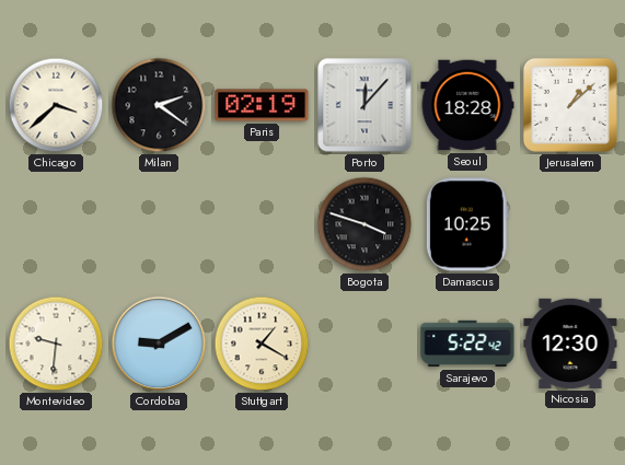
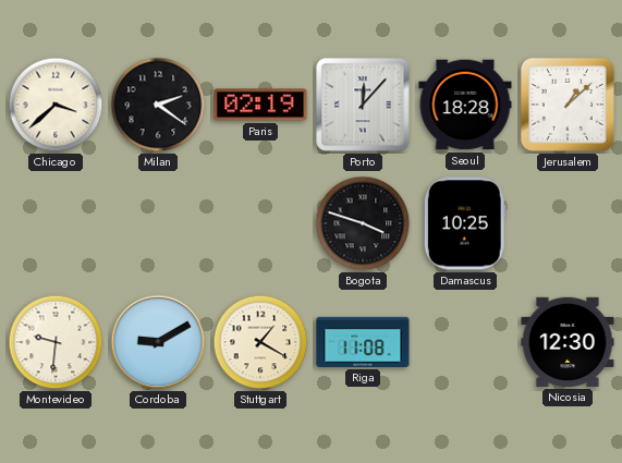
Riga: none -> 11:08 (363, 342)
Sarajevo: 5:22 -> none (467, 344)
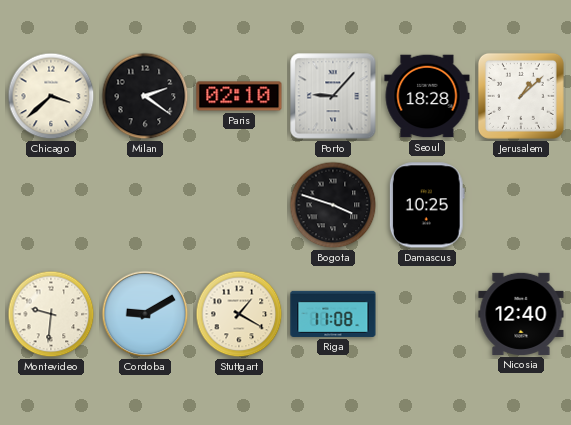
Paris: 02:19 -> 02:10 (239, 96)
Porto: 12:07 -> 9:07 (333, 96)
Nicosia: 12:30 -> 12:40 (521, 314)
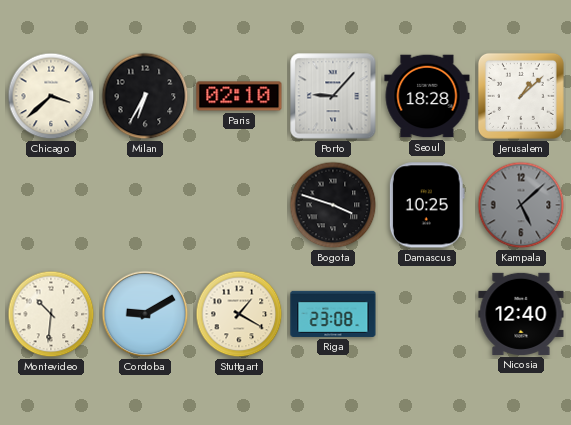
Milan: 2:21 -> 6:35 (145, 96)
Kampala: none -> 5:08 (521, 205)
Montevideo: 9:31 -> 10:31 (51, 314)
Riga: 11:08 -> 23:08 (333, 314)
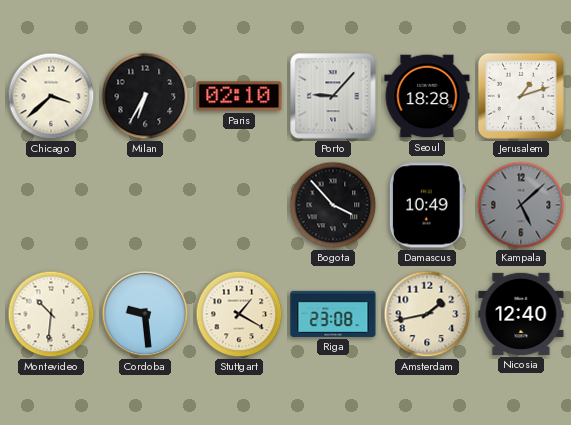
Jerusalem: 1:08 -> 1:12 (521, 96)
Bogota: 3:48 -> 3:53 (333, 205)
Damascus: 10:25 -> 10:49 (427, 205)
Cordoba: 9:10 -> 9:29 (145, 314)
Amsterdam: none -> 1:43 (427, 314)
